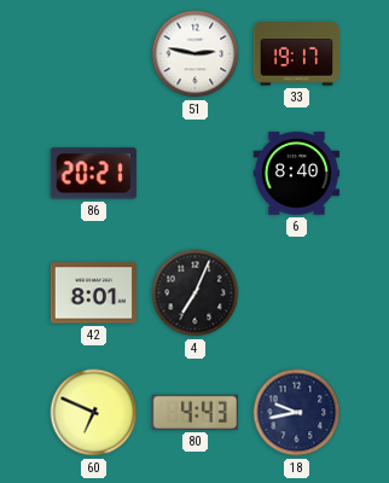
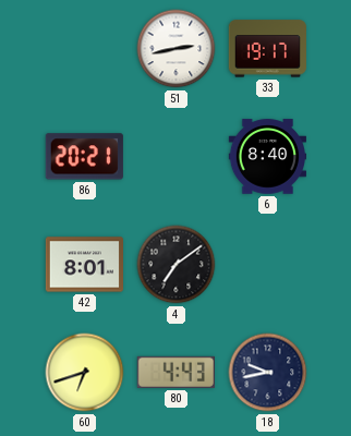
51: 2:47 -> 2:43 (177, 49)
4: 7:04 -> 7:09 (177, 265)
60: 6:49 -> 6:42 (85, 373)
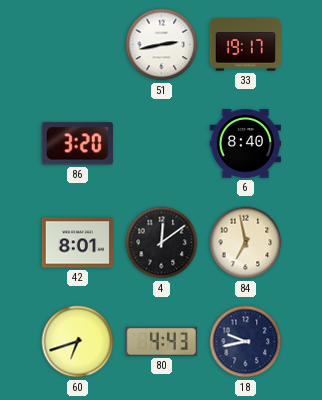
86: 20:21 -> 3:20 (77, 144)
4: 7:09 -> 12:09 (162, 243)
84: none -> 6:58 (246, 243)
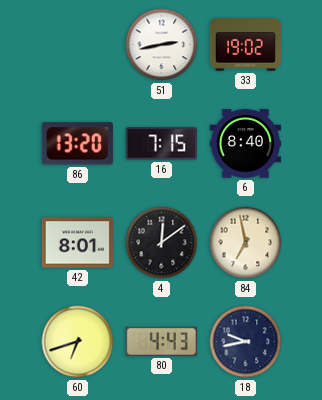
33: 19:17 -> 19:02 (245, 45)
86: 3:20 -> 13:20 (77, 144)
16: none -> 7:15 (161, 144)
